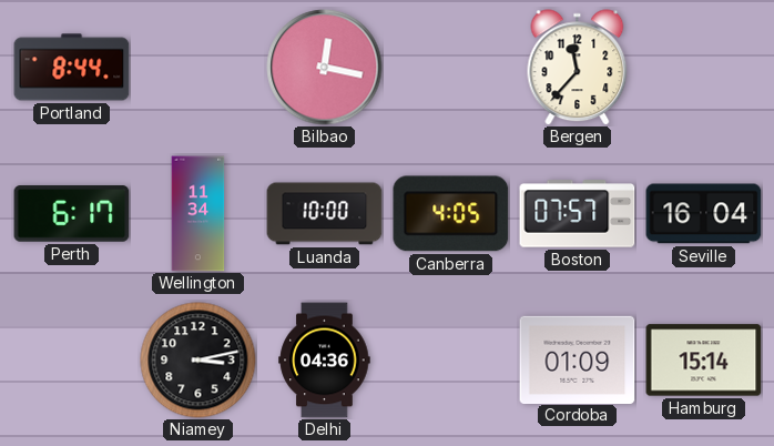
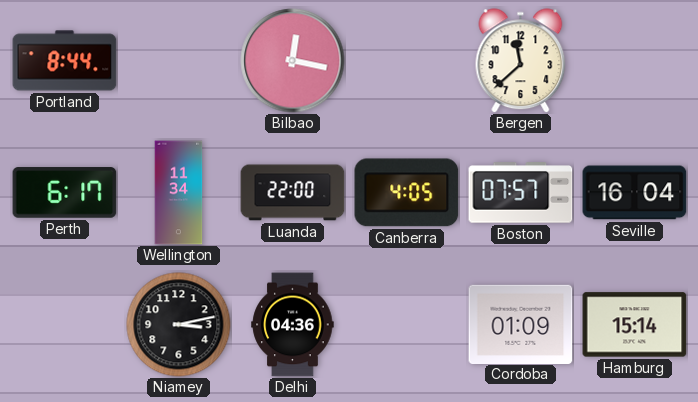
Bergen: 11:37 -> 11:38 (521, 61)
Luanda: 10:00 -> 22:00 (293, 193)
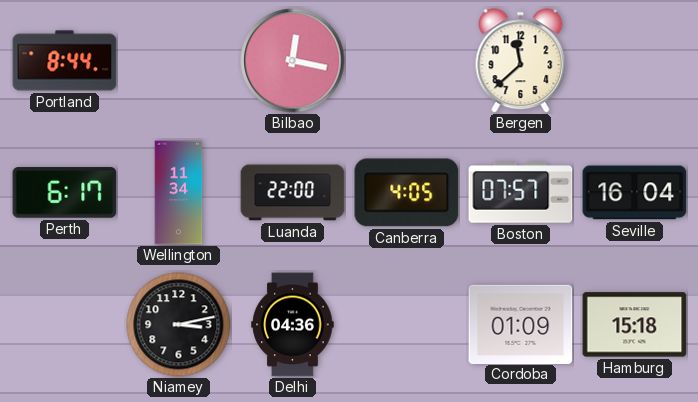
Hamburg: 15:14 -> 15:18 (635, 325)
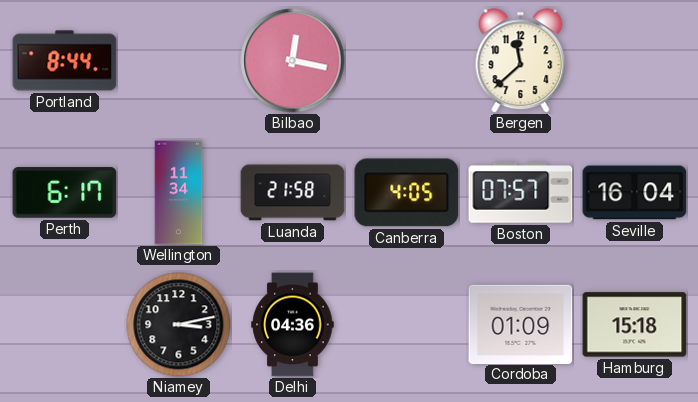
Luanda: 22:00 -> 21:58 (293, 193)
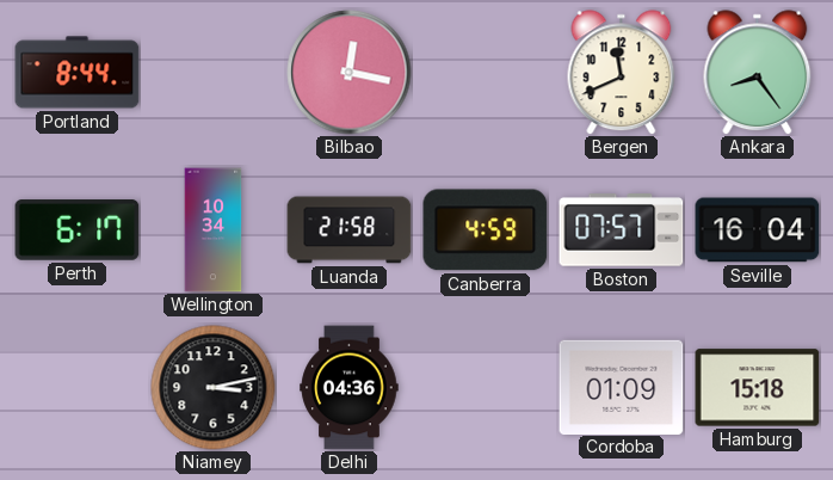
Bergen: 11:38 -> 11:41 (622, 73)
Ankara: none -> 8:24 (758, 73)
Wellington: 11:34 -> 10:34 (214, 230)
Canberra: 4:05 -> 4:59 (486, 230)
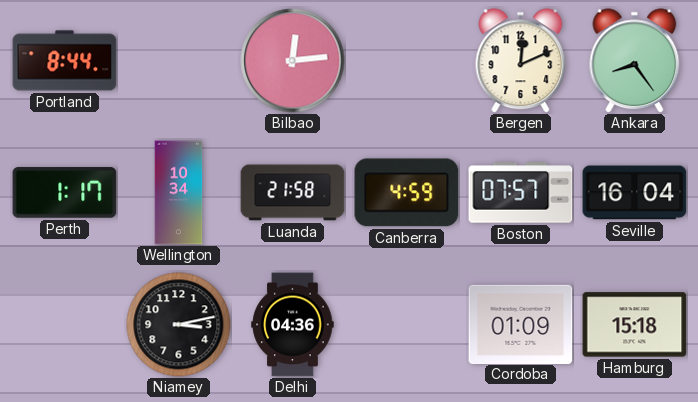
Bilbao: 12:17 -> 12:14 (293, 61)
Bergen: 11:41 -> 12:11 (521, 61)
Perth: 6:17 -> 1:17 (65, 193)
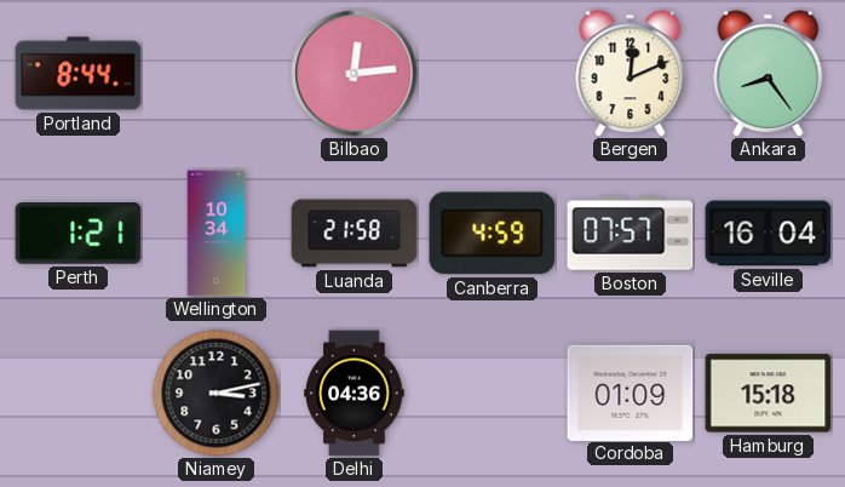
Perth: 1:17 -> 1:21 (79, 234)
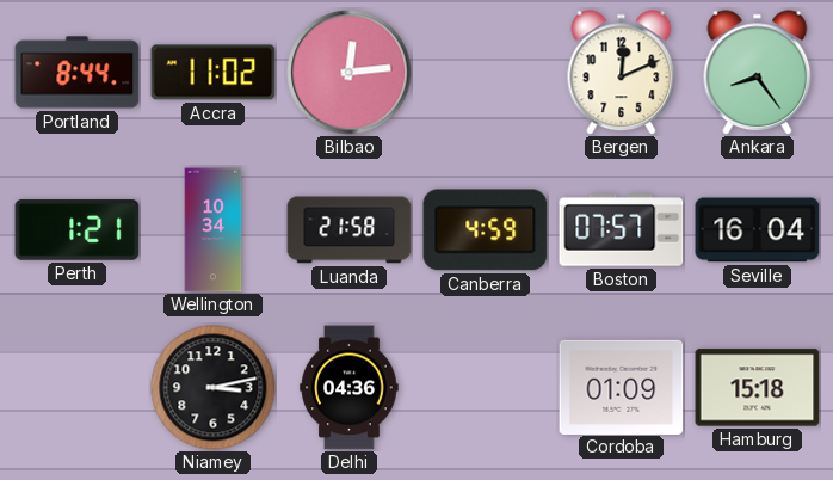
Accra: none -> 11:02 (214, 73)
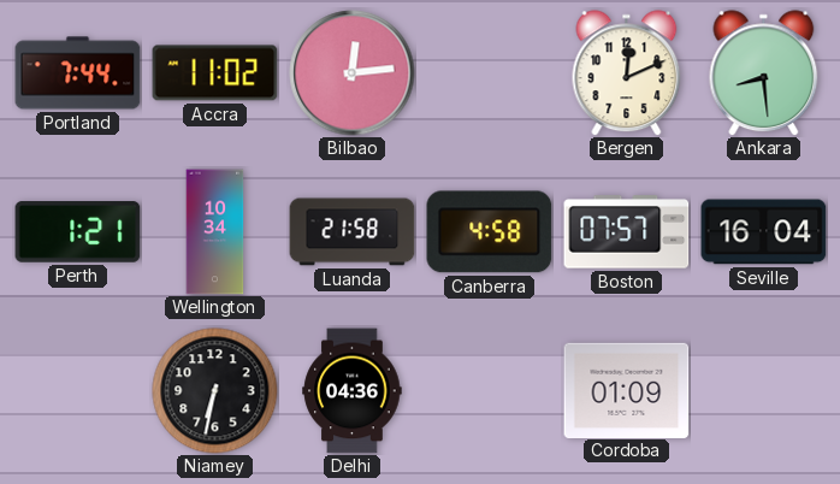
Portland: 8:44 -> 7:44 (78, 73)
Ankara: 8:24 -> 8:29 (764, 73)
Canberra: 4:59 -> 4:58 (490, 232)
Niamey: 3:13 -> 6:32 (215, 391)
Hamburg: 15:18 -> none (758, 388)
